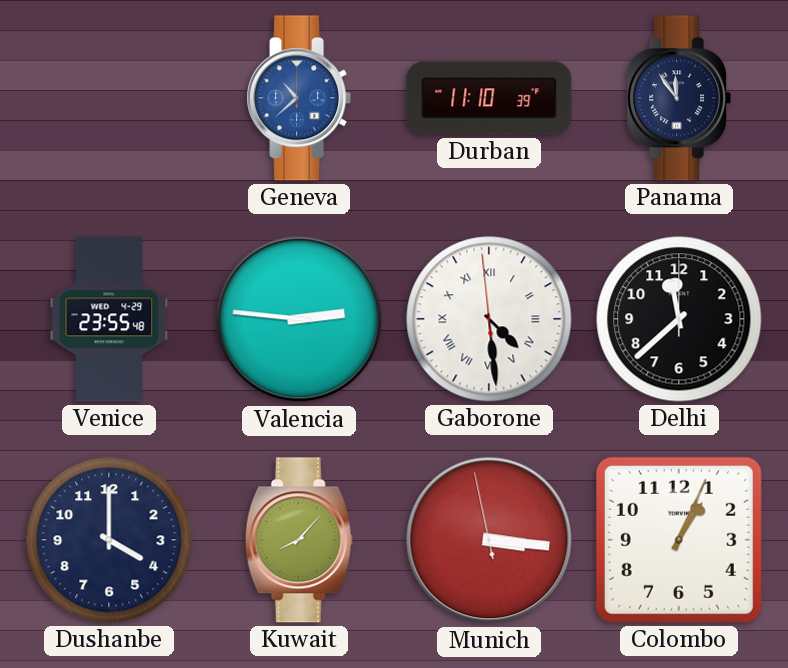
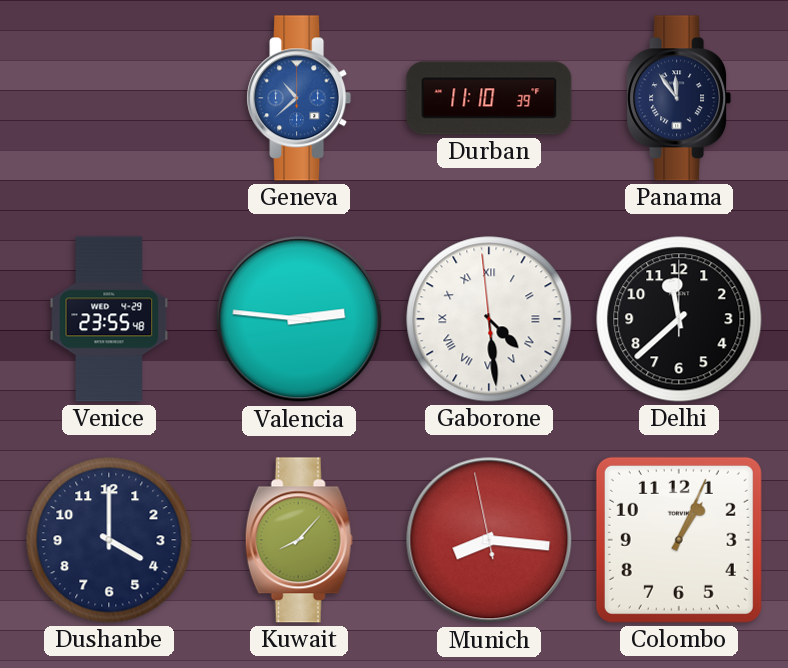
Munich: 3:15 -> 8:15 (489, 540)
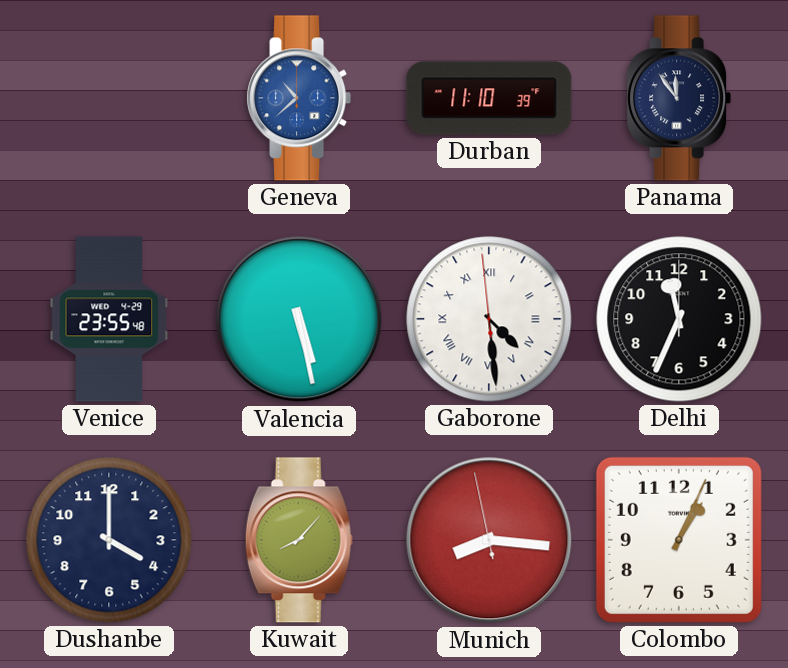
Valencia: 2:46 -> 5:28 (299, 319)
Delhi: 11:38 -> 11:34 (679, 319)
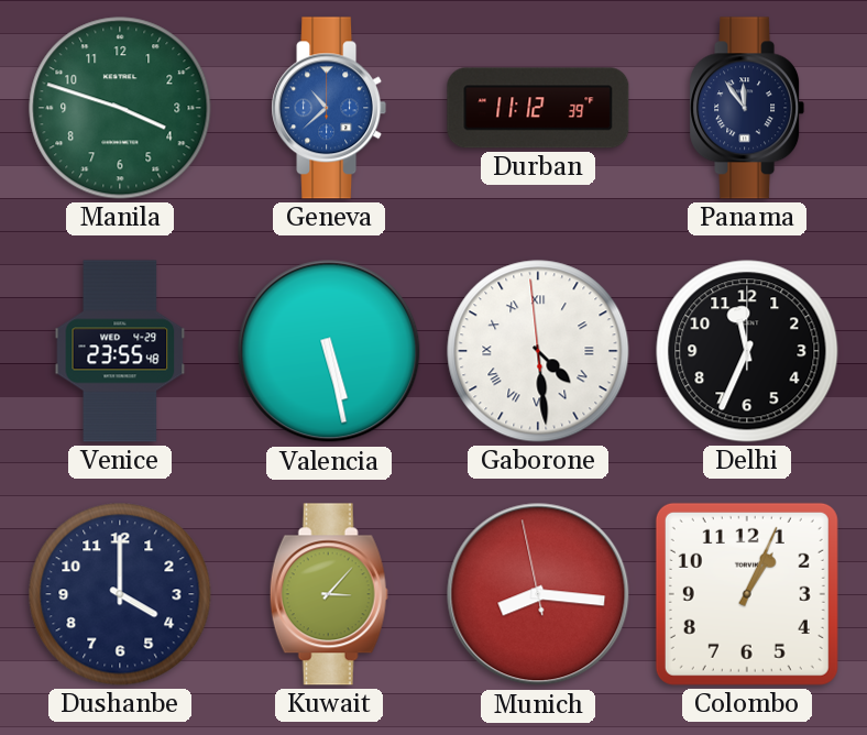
Manila: none -> 3:48 (120, 108)
Durban: 11:10 -> 11:12 (538, 108)
Kuwait: 8:07 -> 3:07 (329, 594)
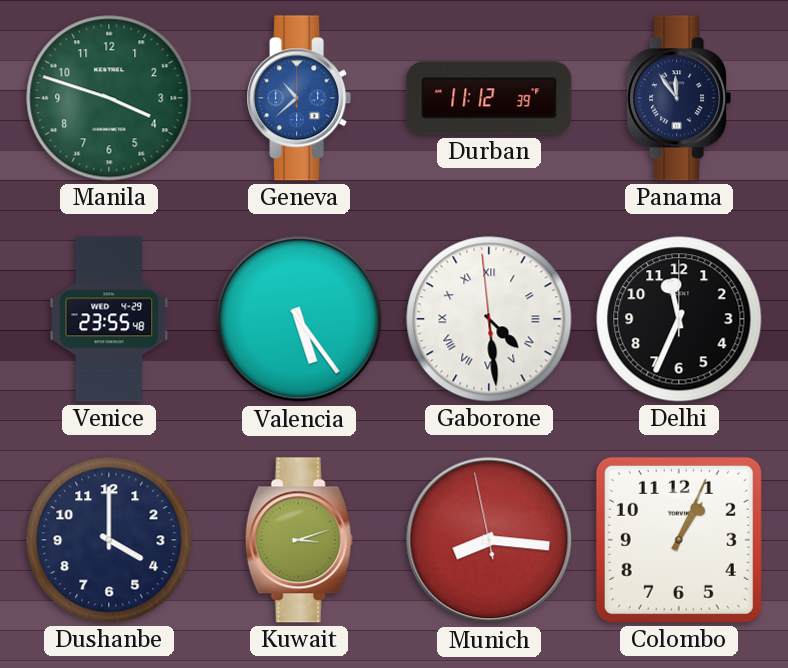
Valencia: 5:28 -> 5:24 (299, 319)
Kuwait: 3:07 -> 3:12 (299, 540)
